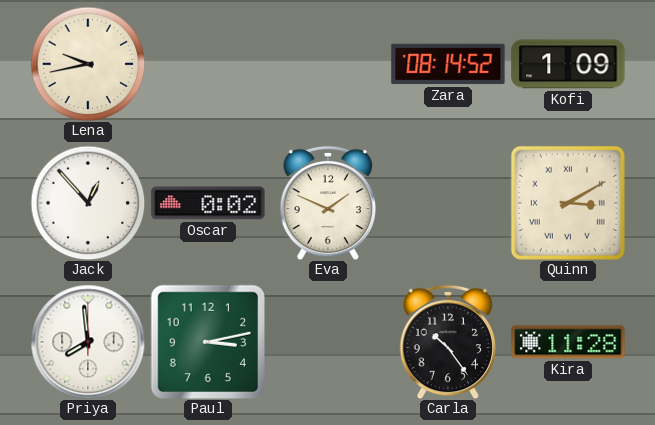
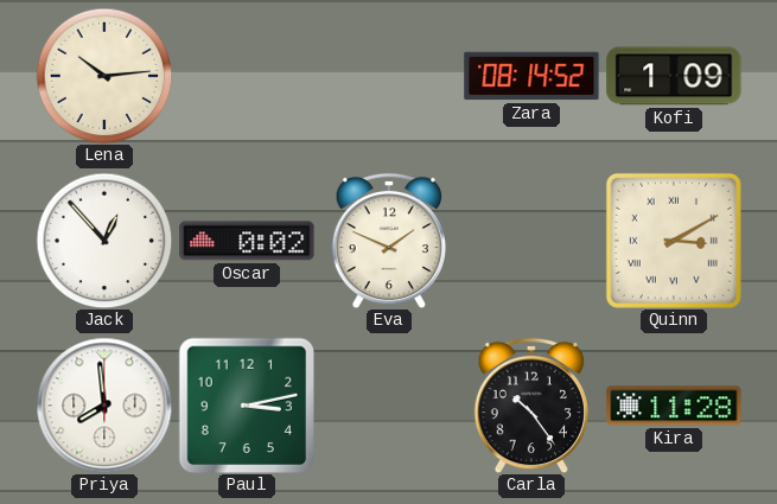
Lena: 9:43 -> 10:14 (104, 76)
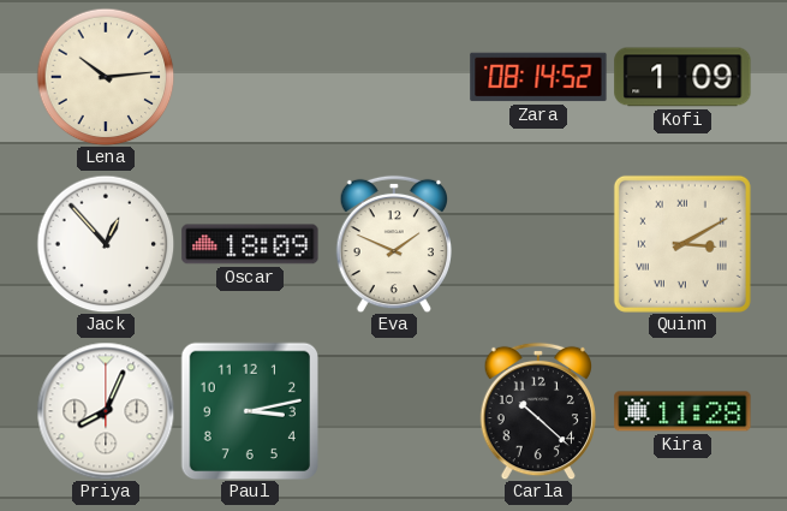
Oscar: 0:02 -> 18:09 (250, 244)
Priya: 7:59 -> 8:04 (106, 411)
Carla: 10:24 -> 10:22 (537, 411)
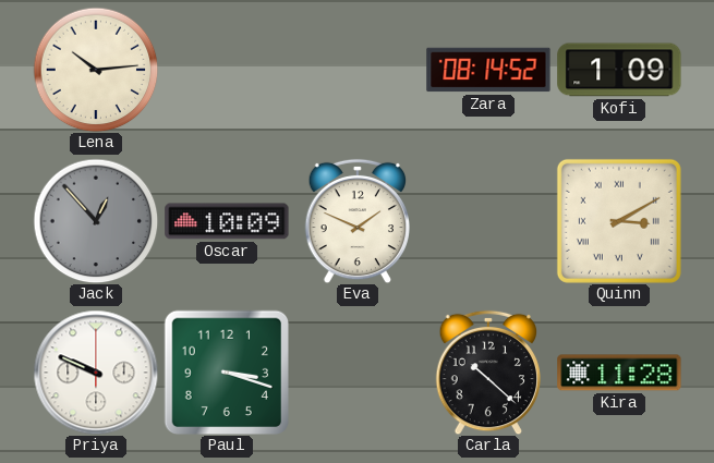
Jack dial: white -> grey (96, 221)
Oscar: 18:09 -> 10:09 (227, 221)
Priya: 8:04 -> 9:49 (96, 373)
Paul: 3:13 -> 3:18 (226, 371)
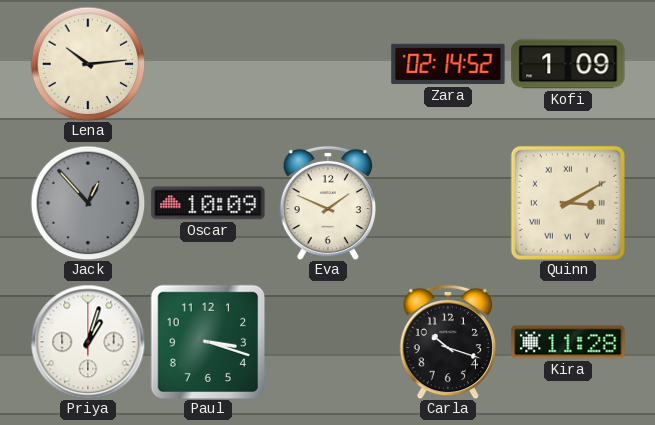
Zara: 08:14 -> 02:14 (448, 64)
Priya: 9:49 -> 1:03 (88, 342)
Carla: 10:22 -> 10:18 (447, 342)
